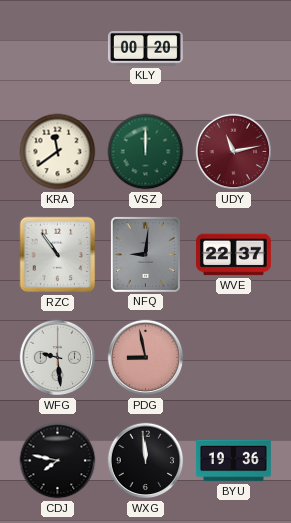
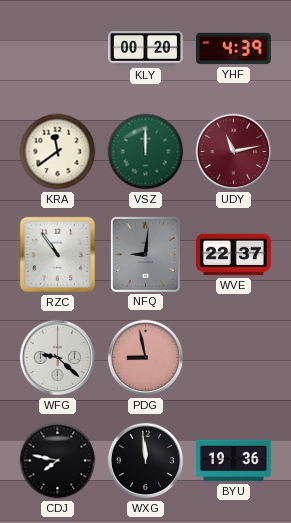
YHF: none -> 4:39 (233, 49)
WFG: 9:29 -> 9:22 (58, 358)
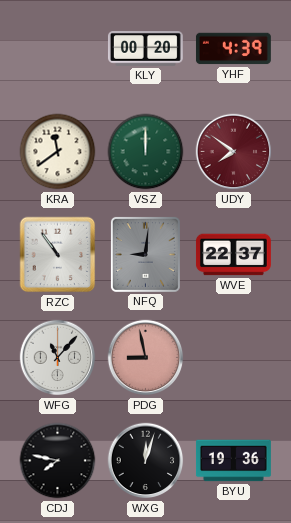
UDY: 11:13 -> 7:51 (234, 152)
WFG: 9:22 -> 11:07 (58, 358)
WXG: 11:59 -> 12:03 (146, 461)
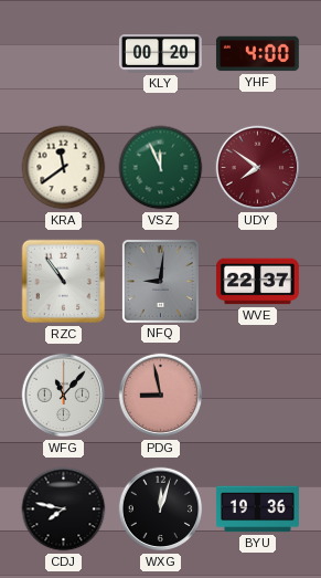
YHF: 4:39 -> 4:00 (257, 54)
VSZ: 12:00 -> 11:56 (161, 168)
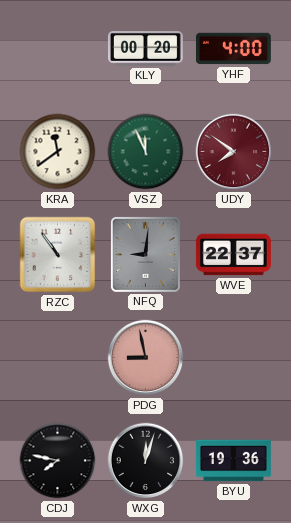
WFG: 11:07 -> none (64, 396)
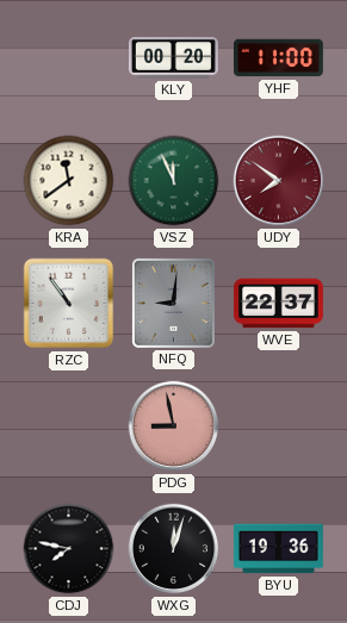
YHF: 4:00 -> 11:00 (278, 58)
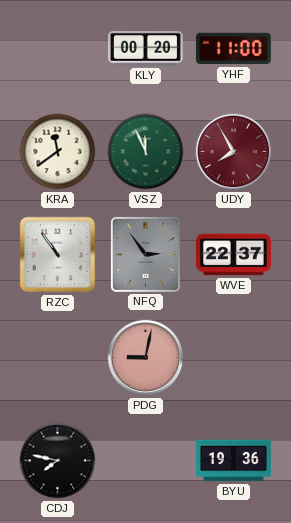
UDY: 7:51 -> 7:55 (234, 152)
NFQ: 9:01 -> 2:54 (145, 254)
PDG: 8:58 -> 9:02 (146, 358)
WXG: 12:03 -> none (174, 549)
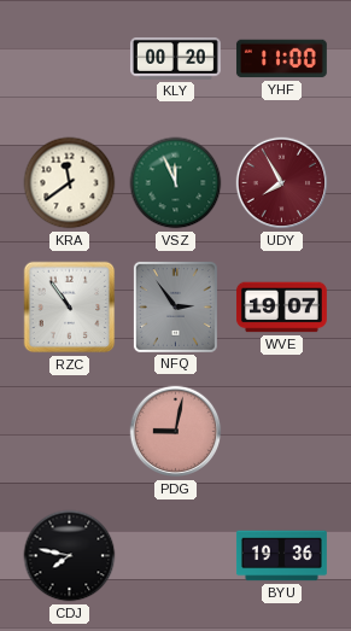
WVE: 22:37 -> 19:07 (281, 308)
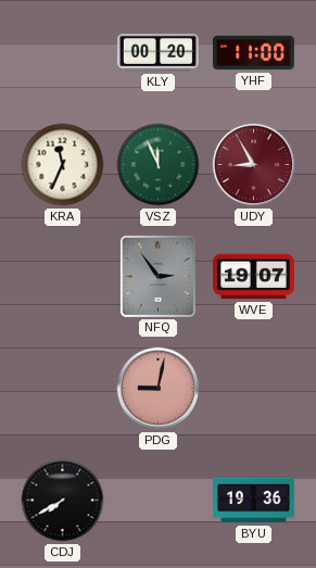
KRA: 11:39 -> 11:34 (63, 165)
UDY: 7:55 -> 8:55 (254, 165)
RZC: 10:54 -> none (70, 308)
CDJ: 7:47 -> 7:40 (63, 501)
